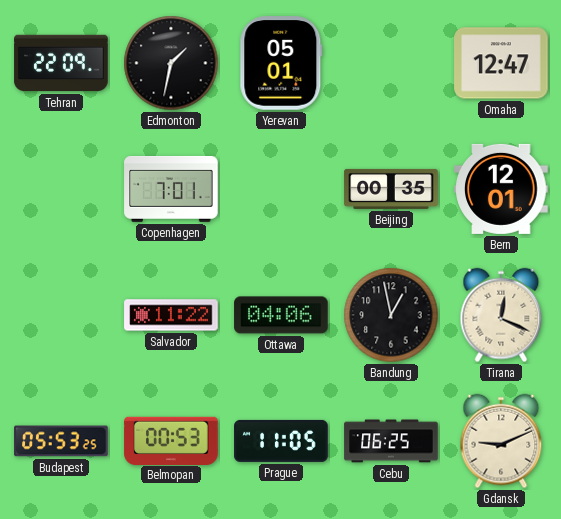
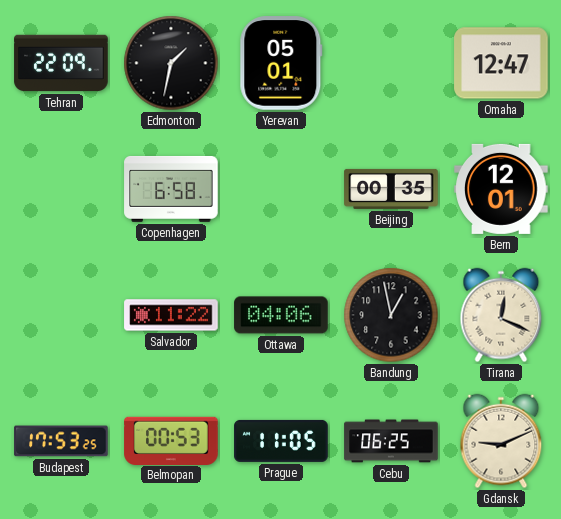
Copenhagen: 7:01 -> 6:58 (171, 189)
Budapest: 05:53 -> 17:53 (61, 441)
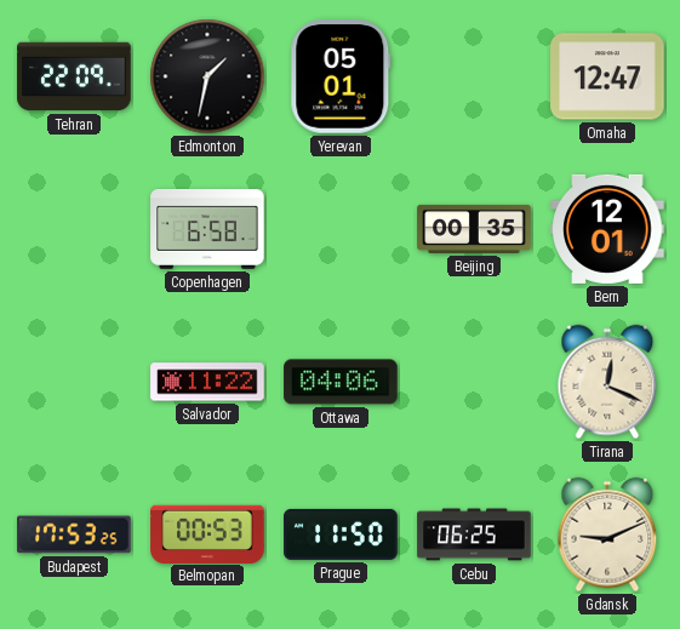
Bandung: 12:58 -> none (391, 315)
Prague: 11:05 -> 11:50 (341, 534)
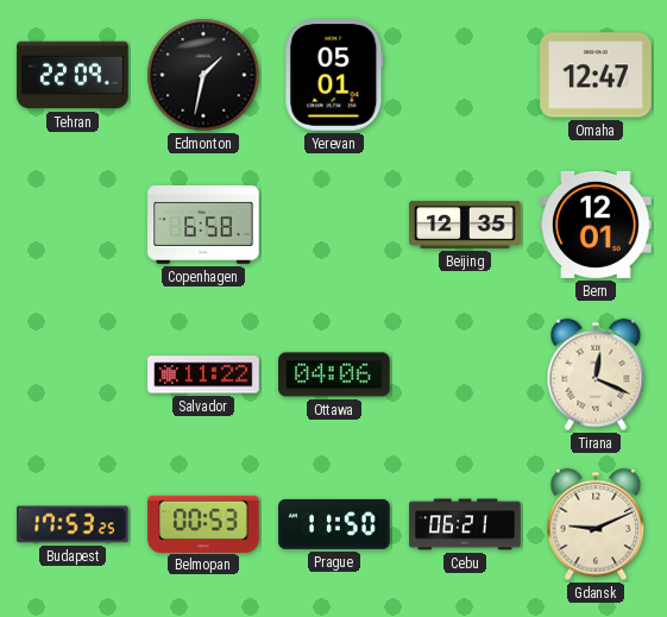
Beijing: 00:35 -> 12:35 (465, 225)
Cebu: 06:25 -> 06:21 (465, 524)
